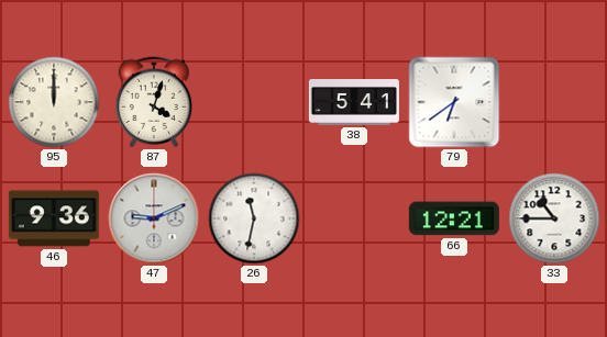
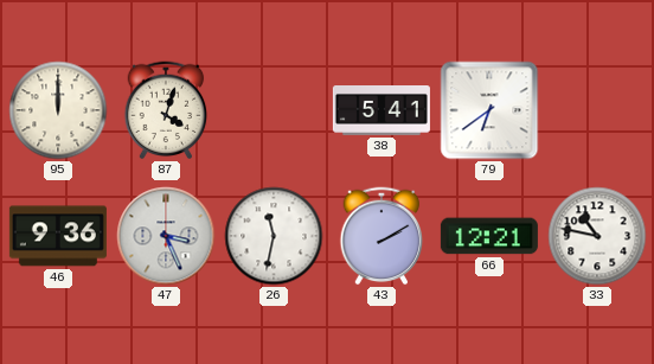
47: 9:11 -> 3:26 (166, 236)
43: none -> 2:10 (381, 236)
33: 10:45 -> 10:47 (597, 236)
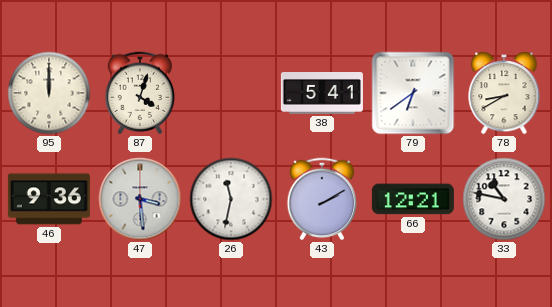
78: none -> 8:40 (504, 94)
47: 3:26 -> 3:29 (140, 199)
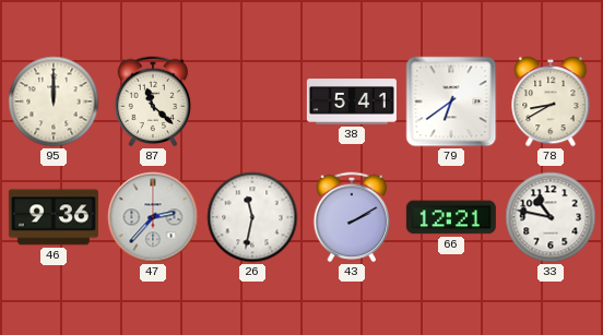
87: 4:03 -> 11:22 (153, 101)
47: 3:29 -> 2:37 (153, 217)
